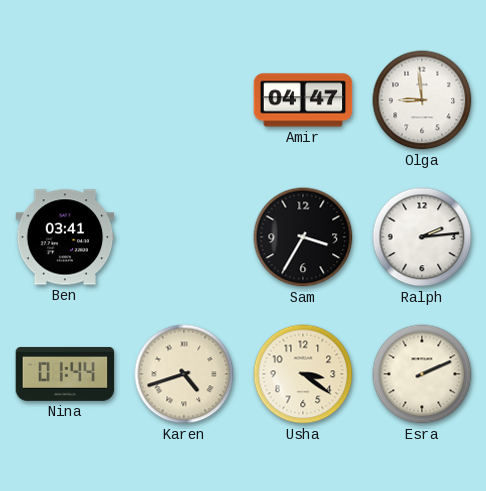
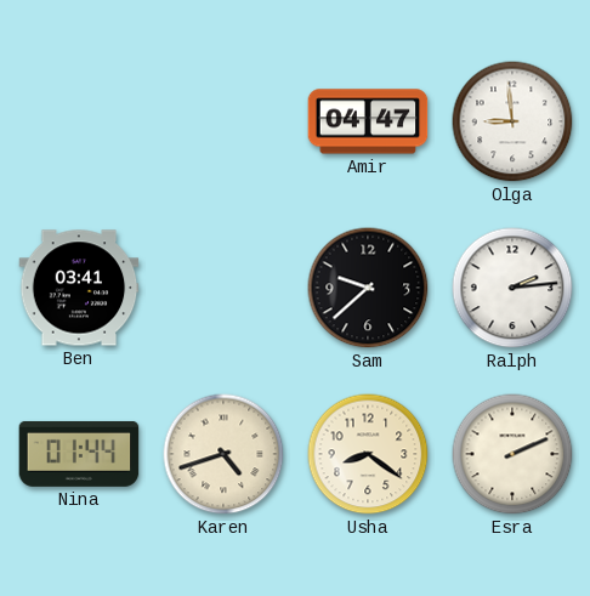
Sam: 3:35 -> 9:38 (368, 288)
Usha: 3:21 -> 8:21 (368, 454)
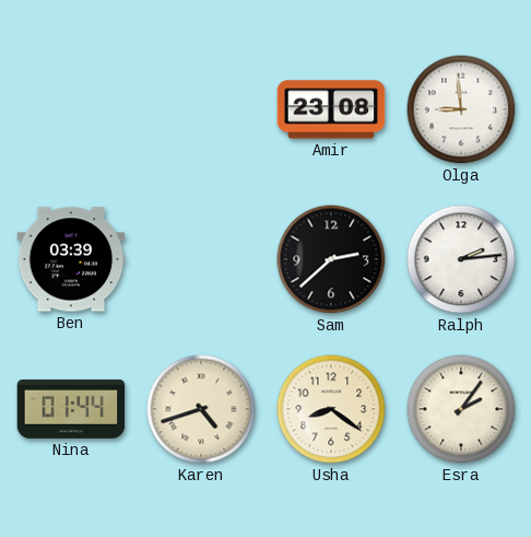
Amir: 04:47 -> 23:08 (331, 109)
Ben: 03:41 -> 03:39 (71, 259)
Sam: 9:38 -> 2:38 (331, 259)
Esra: 2:11 -> 2:06 (461, 409)
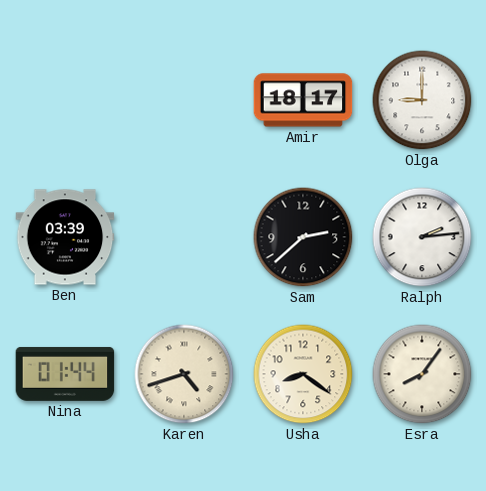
Amir: 23:08 -> 18:17 (303, 100)
Olga: 8:59 -> 9:00 (422, 100)
Esra: 2:06 -> 8:06 (422, 374)
